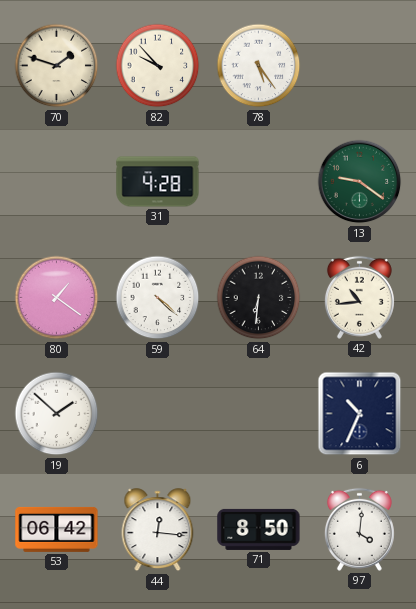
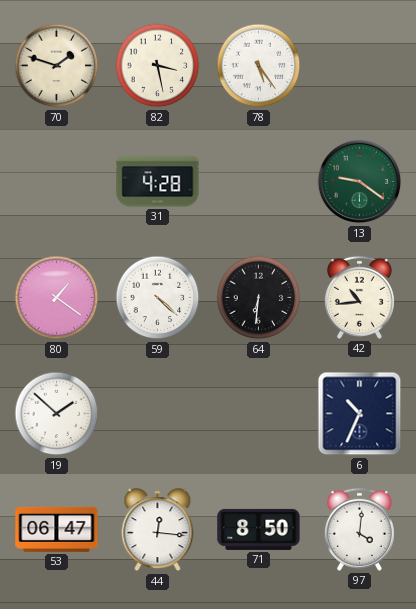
82: 9:53 -> 3:28 (158, 66)
53: 06:42 -> 06:47 (57, 529)
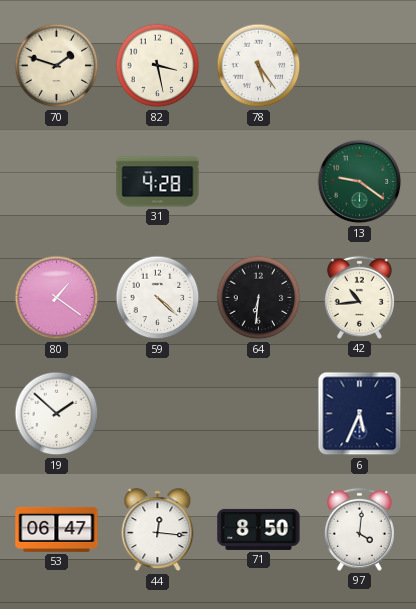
6: 10:34 -> 5:34 (360, 414)
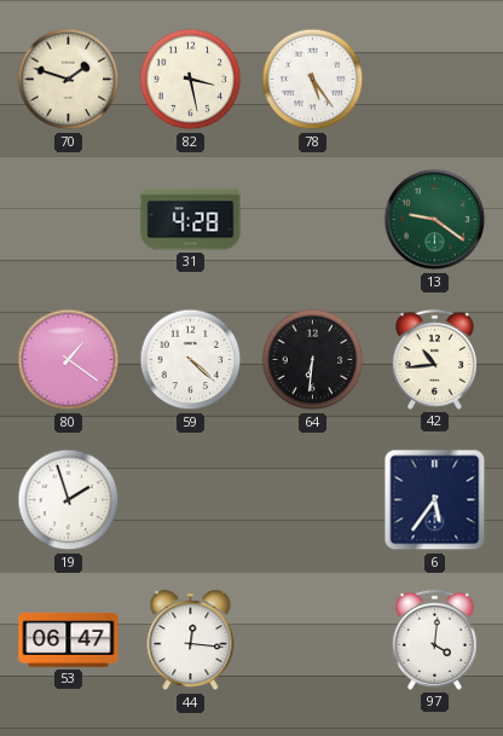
19: 1:52 -> 1:57 (69, 500)
6: 5:34 -> 5:36 (435, 500)
71: 8:50 -> none (259, 529)
